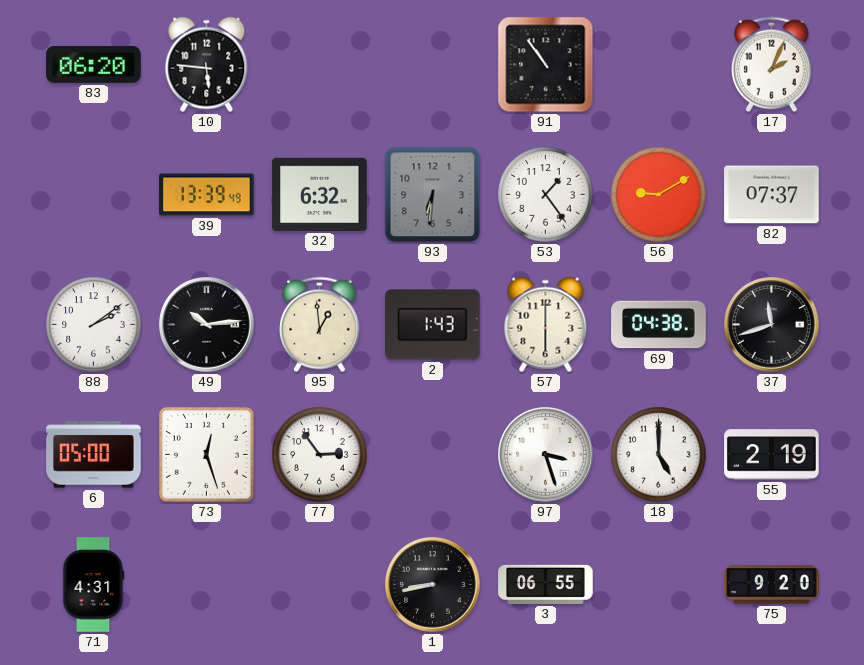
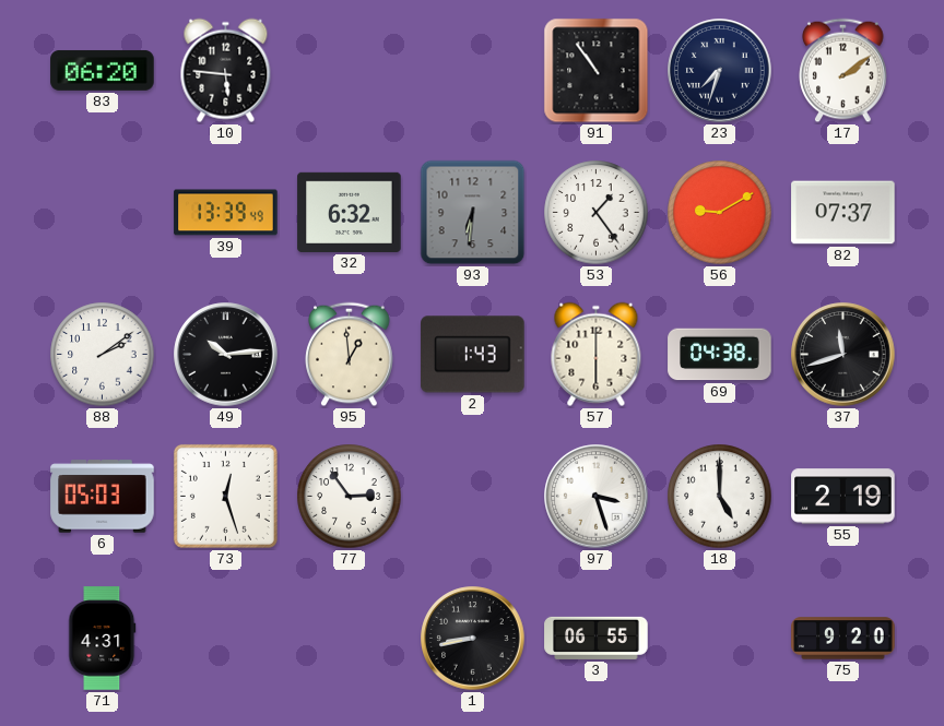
23: none -> 7:33 (720, 71)
17: 2:04 -> 2:09 (843, 71)
6: 05:00 -> 05:03 (103, 497)
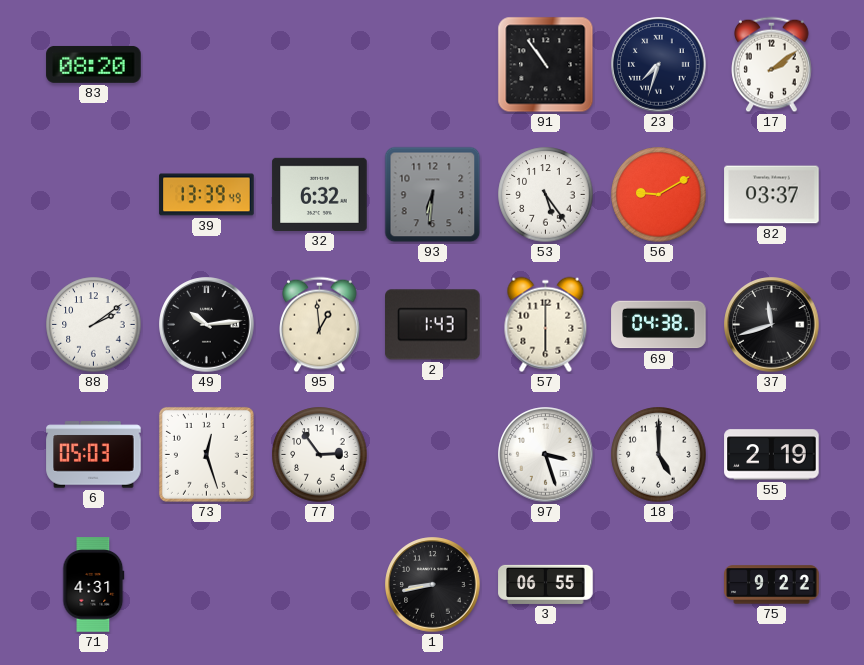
83: 06:20 -> 08:20 (94, 64)
10: 5:46 -> none (226, 71)
53: 1:24 -> 5:24 (546, 195)
82: 07:37 -> 03:37 (772, 195)
75: 9:20 -> 9:22 (772, 585)
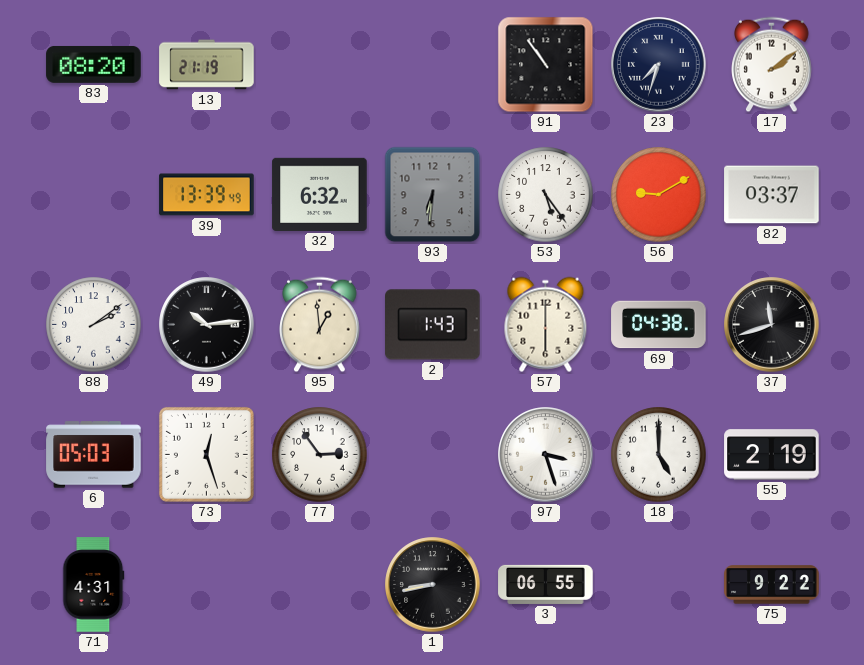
13: none -> 21:19 (207, 65)
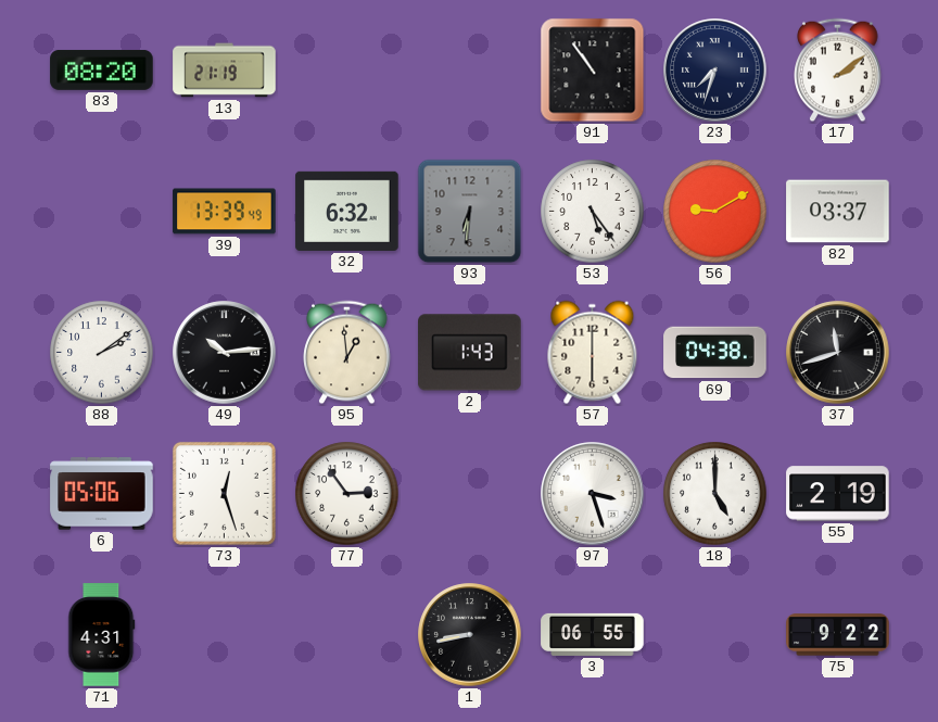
6: 05:03 -> 05:06 (102, 494)
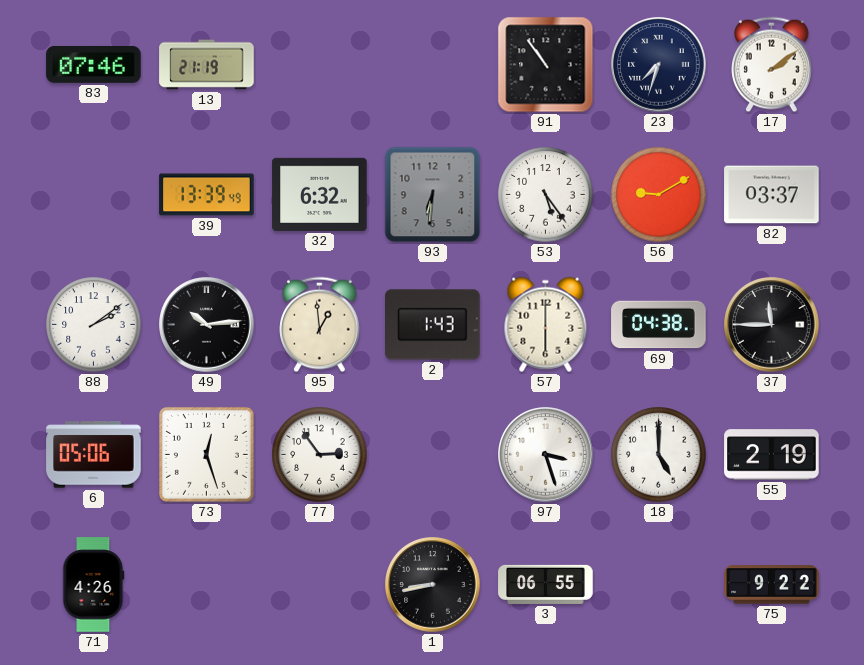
83: 08:20 -> 07:46 (94, 64)
37: 11:42 -> 11:45 (772, 325)
71: 4:31 -> 4:26 (94, 585)
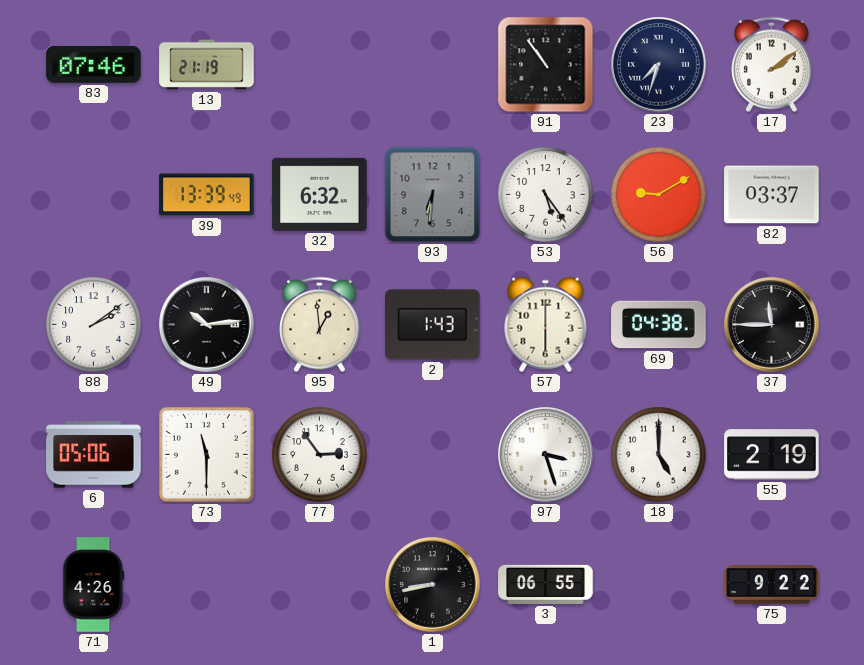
73: 12:27 -> 11:30 (206, 454)
